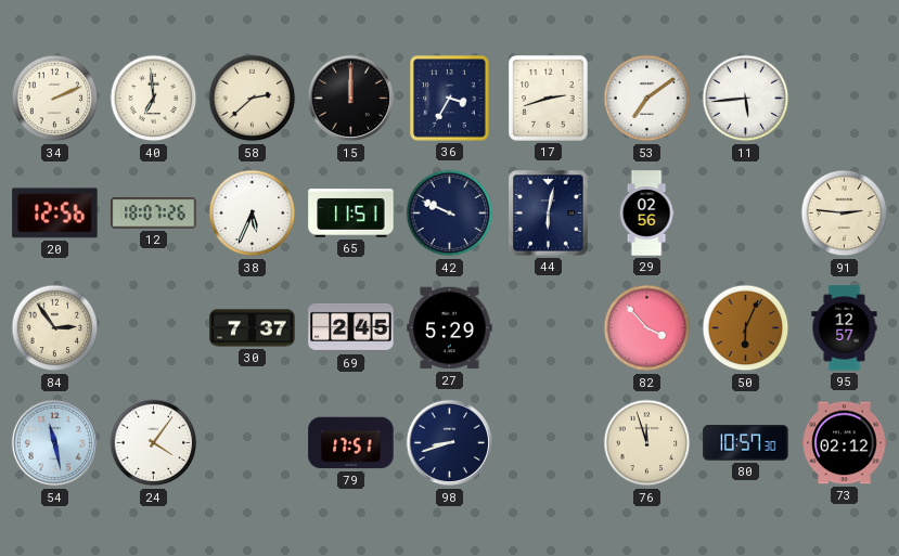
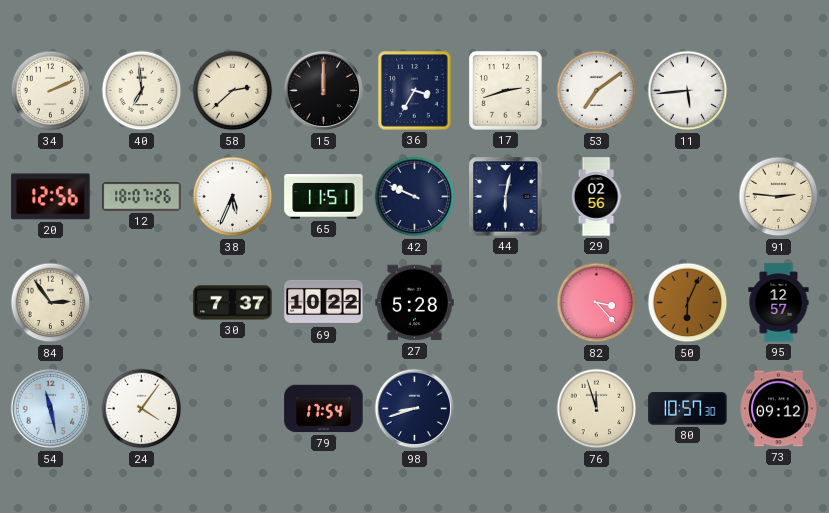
69: 2:45 -> 10:22 (324, 302)
27: 5:29 -> 5:28 (415, 303)
82: 3:53 -> 3:23 (597, 303)
79: 17:51 -> 17:54 (324, 409)
73: 02:12 -> 09:12 (779, 409)
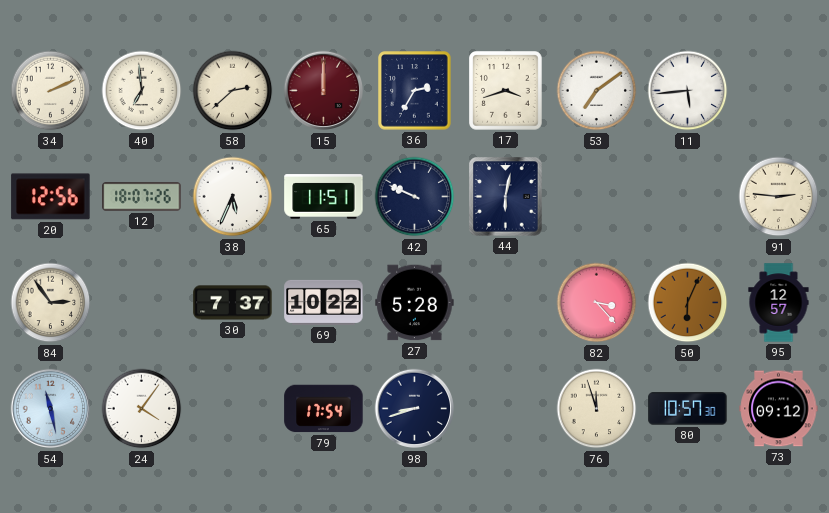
15 dial: black -> burgundy (324, 91)
36: 3:35 -> 2:35 (415, 91)
17: 2:42 -> 3:42 (506, 91)
29: 02:56 -> none (596, 197)
